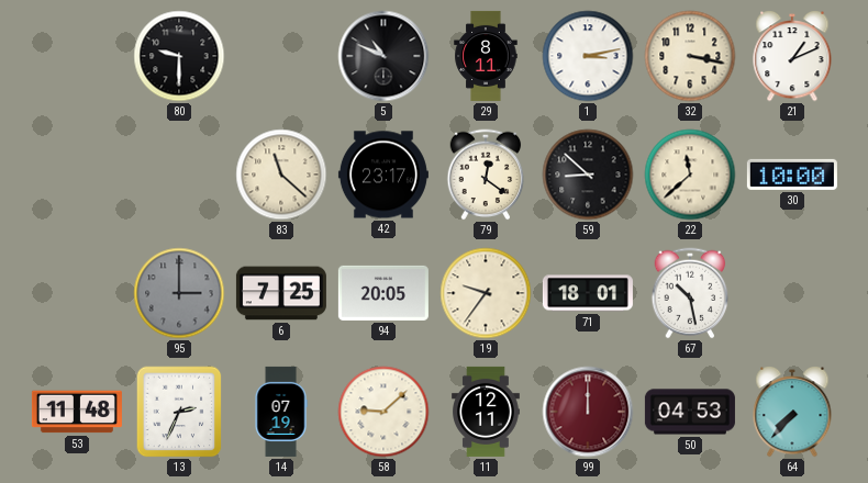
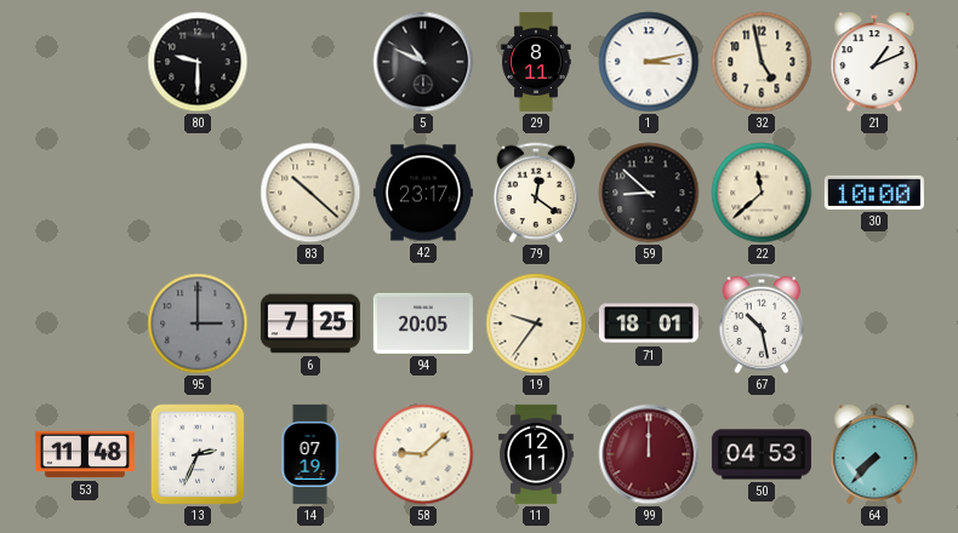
32: 3:17 -> 4:58 (762, 62)
83: 11:22 -> 10:22 (310, 193)
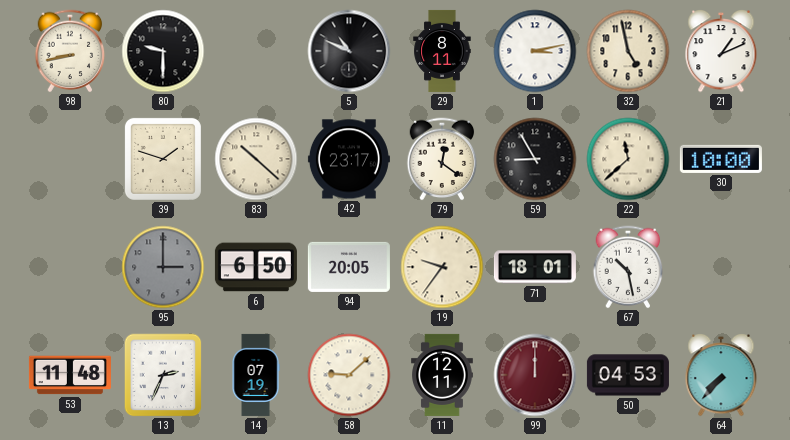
98: none -> 8:43 (70, 51)
39: none -> 1:48 (163, 159)
59: 8:52 -> 8:55 (535, 159)
6: 7:25 -> 6:50 (256, 267)
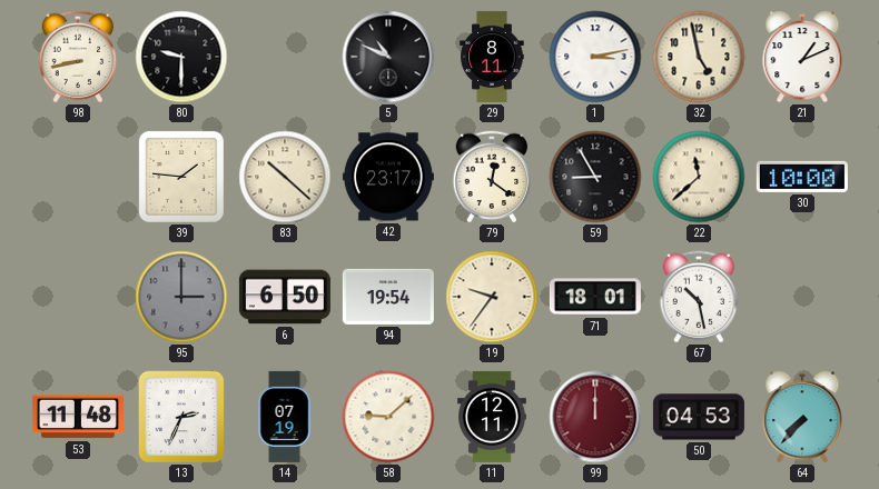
39: 1:48 -> 1:46 (181, 177)
94: 20:05 -> 19:54 (388, 297)
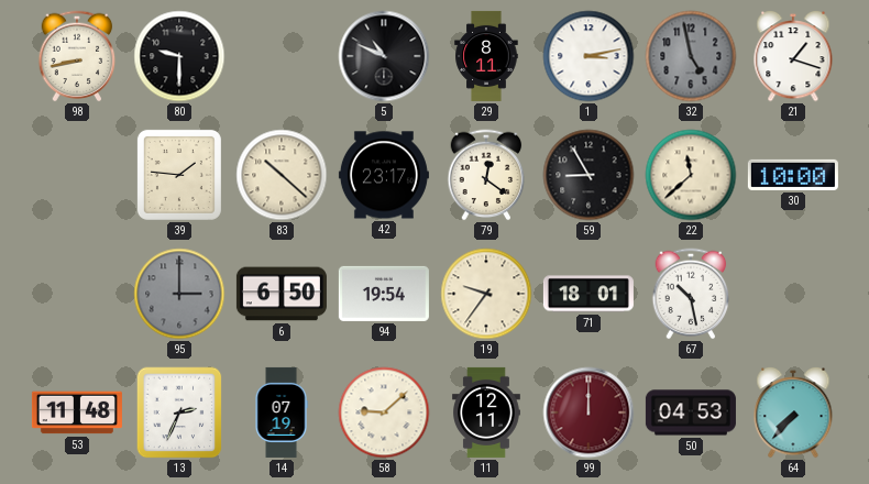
32 dial: cream -> grey (691, 56)
21: 1:11 -> 1:18 (793, 57)
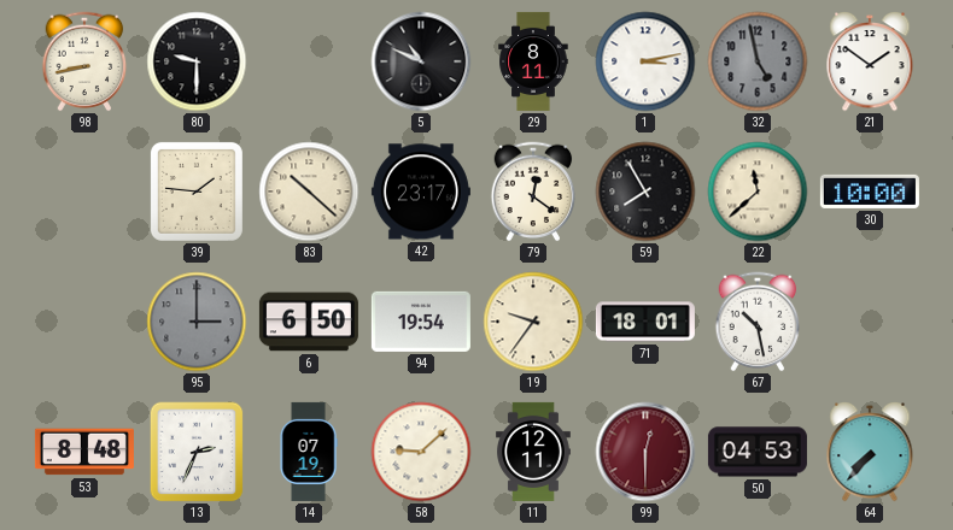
21: 1:18 -> 1:51 (870, 63)
59: 8:55 -> 7:55 (645, 192)
53: 11:48 -> 8:48 (84, 452)
99: 12:00 -> 12:30 (645, 452)
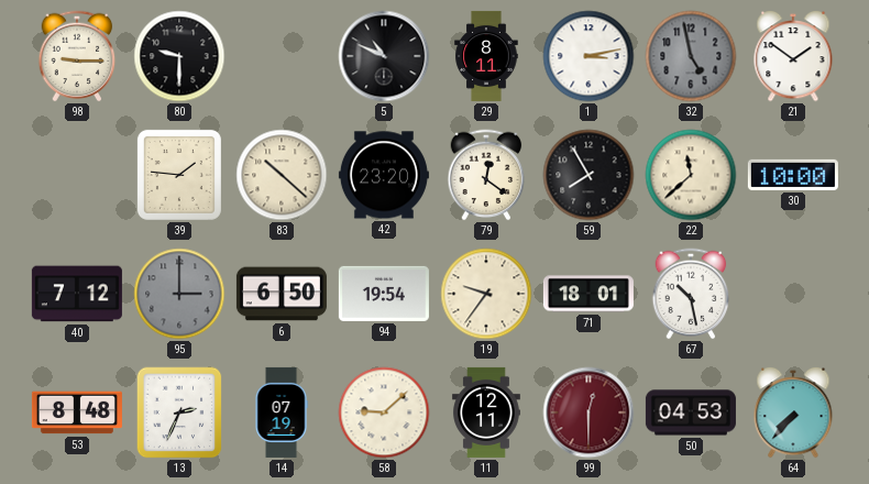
98: 8:43 -> 9:15 (77, 56)
42: 23:17 -> 23:20 (384, 175)
40: none -> 7:12 (77, 294)
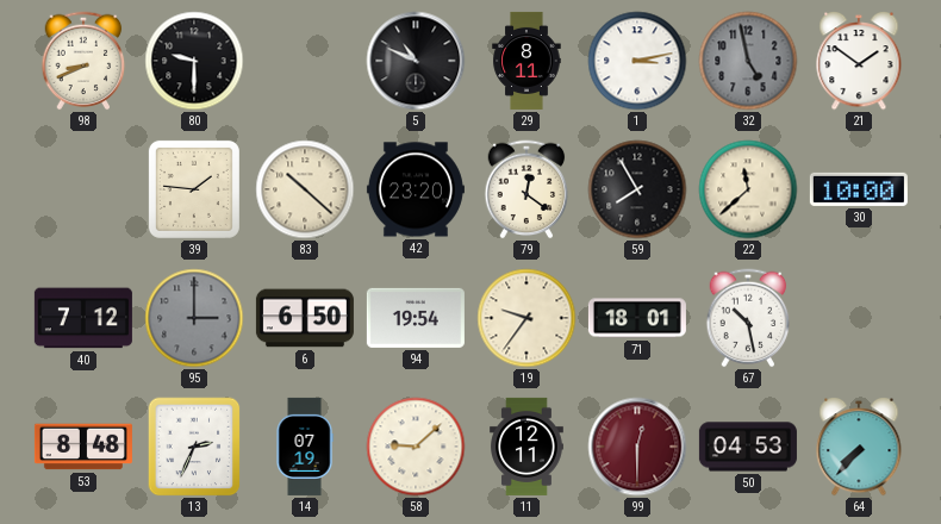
98: 9:15 -> 8:41 (83, 61)
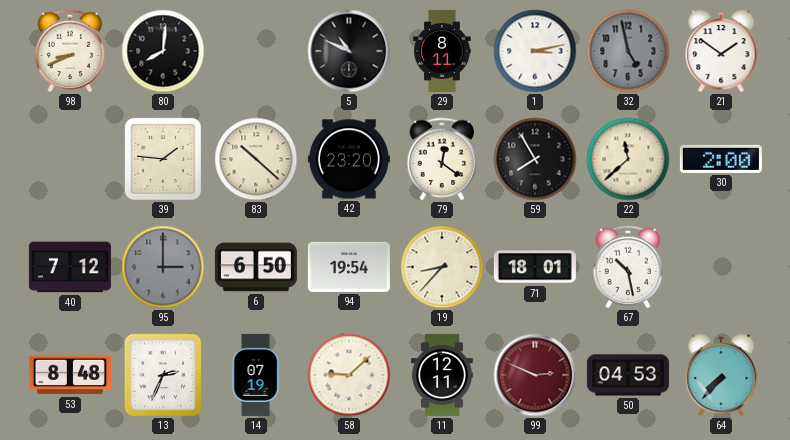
80: 9:30 -> 8:01 (163, 51)
30: 10:00 -> 2:00 (721, 159)
19: 9:36 -> 8:37 (442, 267)
99: 12:30 -> 2:49 (535, 375)
